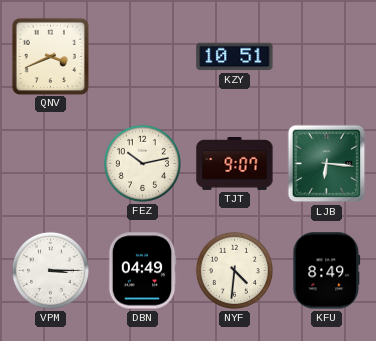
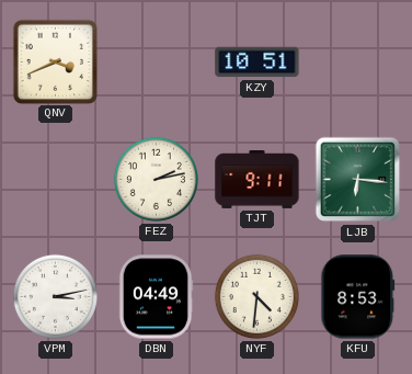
FEZ: 10:13 -> 2:13 (156, 179)
TJT: 9:07 -> 9:11 (257, 180)
VPM: 3:15 -> 3:13 (55, 296)
KFU: 8:49 -> 8:53 (358, 297)
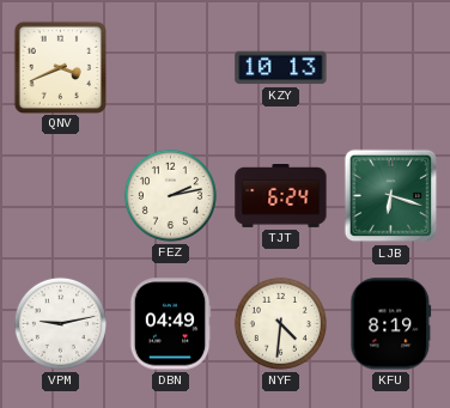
KZY: 10:51 -> 10:13 (281, 68)
TJT: 9:11 -> 6:24 (281, 196)
LJB: 6:16 -> 6:18 (391, 196)
VPM: 3:13 -> 9:13 (60, 323)
KFU: 8:53 -> 8:19 (391, 324)
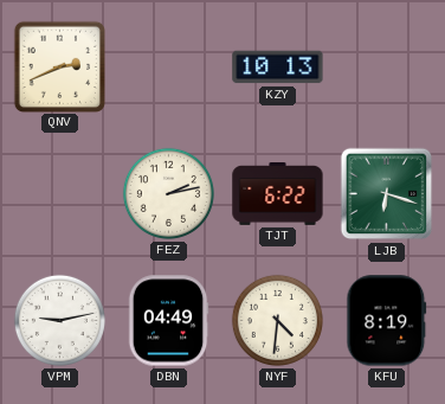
QNV: 3:41 -> 2:41 (59, 66)
TJT: 6:24 -> 6:22 (278, 194)
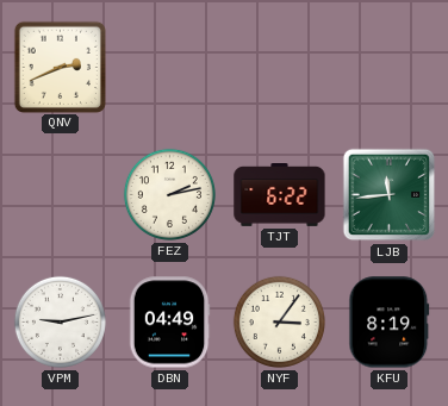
KZY: 10:13 -> none (278, 68)
LJB: 6:18 -> 11:44 (390, 195)
NYF: 4:31 -> 3:06 (279, 321)
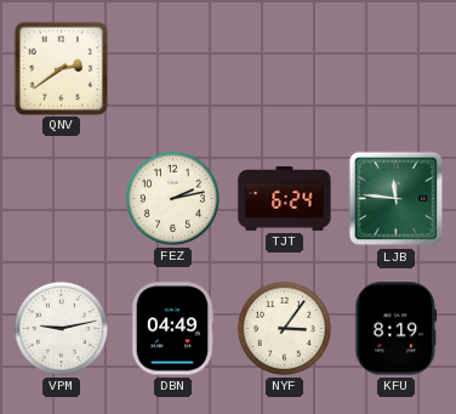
QNV: 2:41 -> 2:39 (61, 68)
TJT: 6:22 -> 6:24 (285, 199)
LJB: 11:44 -> 11:46 (397, 199)
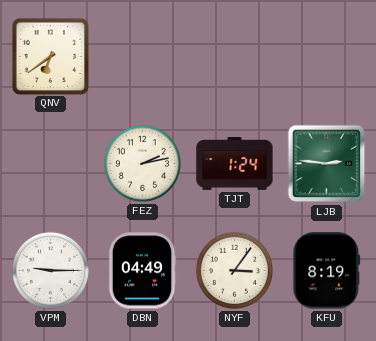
QNV: 2:39 -> 6:39 (50, 56)
TJT: 6:24 -> 1:24 (235, 164)
LJB: 11:46 -> 2:46 (327, 164)
VPM: 9:13 -> 9:15 (50, 270)
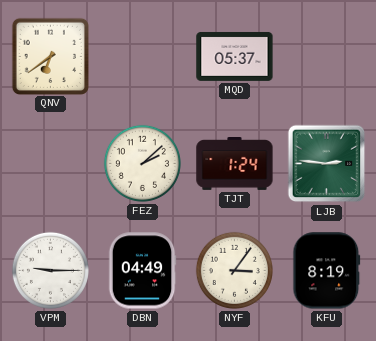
MQD: none -> 05:37 (235, 56)
FEZ: 2:13 -> 2:08 (142, 163)
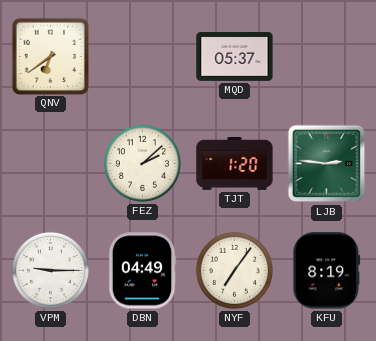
TJT: 1:24 -> 1:20 (235, 164)
NYF: 3:06 -> 7:06 (234, 270)
